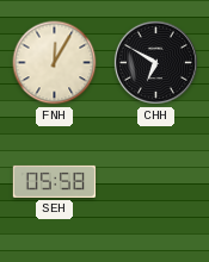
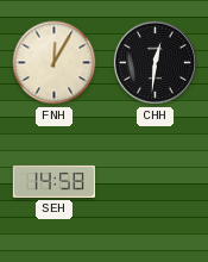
CHH: 6:50 -> 12:31 (155, 62)
SEH: 05:58 -> 14:58 (55, 181)
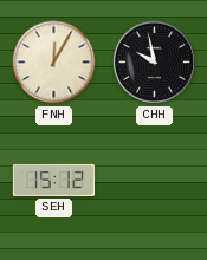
CHH: 12:31 -> 9:58 (154, 61)
SEH: 14:58 -> 15:12 (54, 180)
